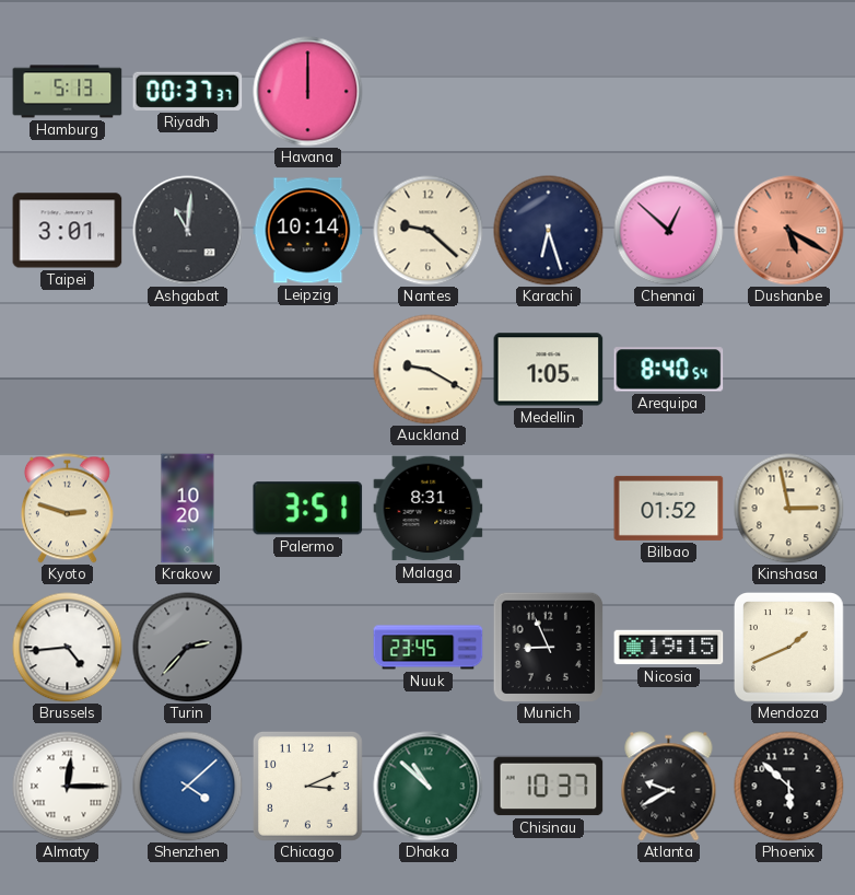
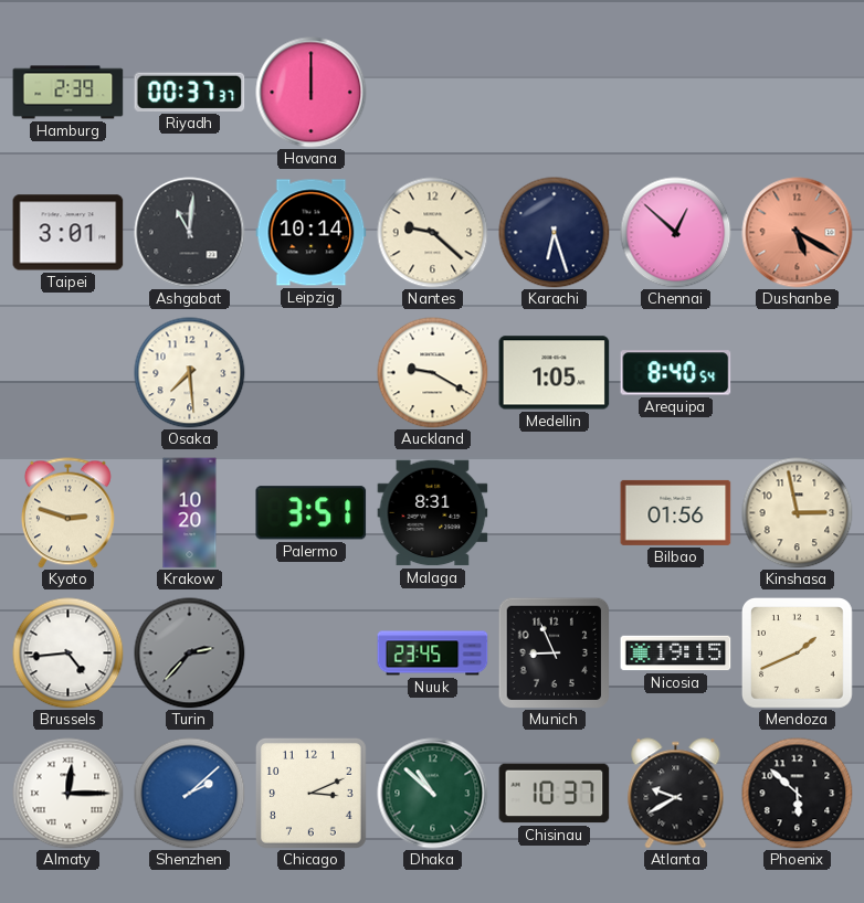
Hamburg: 5:13 -> 2:39 (69, 93)
Osaka: none -> 7:29 (190, 373)
Bilbao: 01:52 -> 01:56 (676, 512)
Shenzhen: 4:08 -> 2:08 (190, 794)
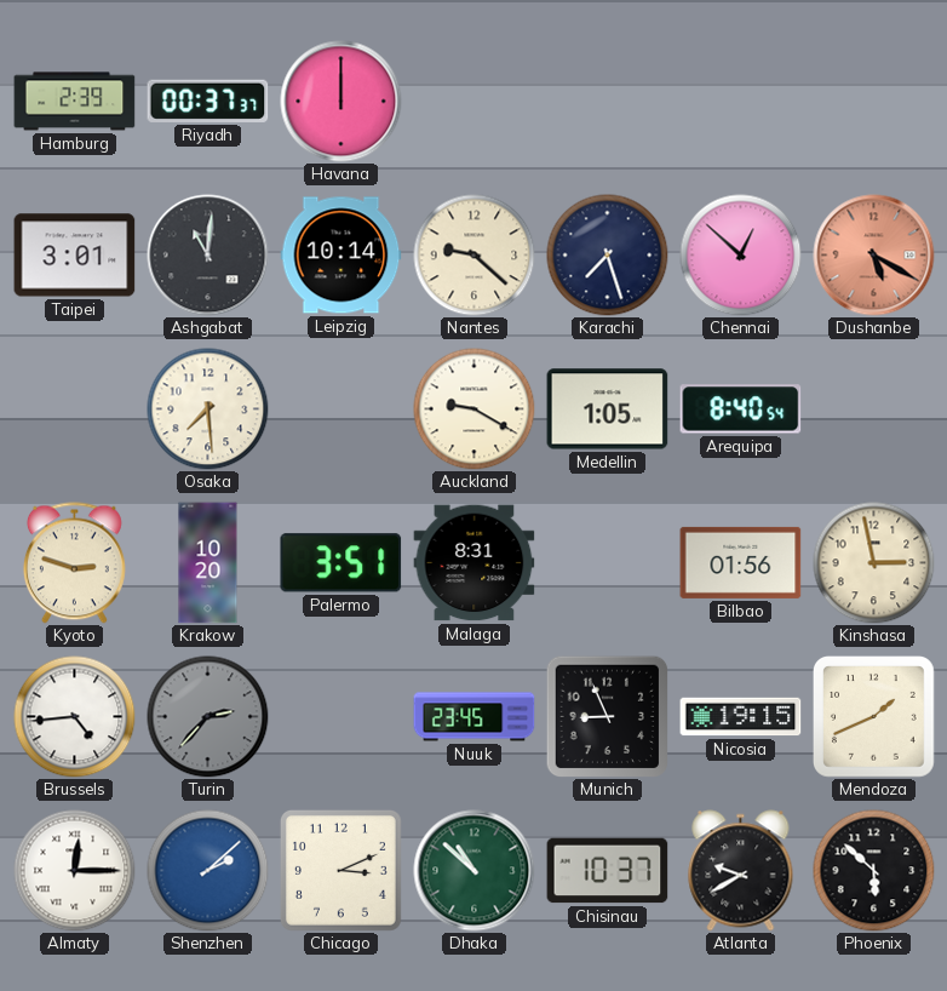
Karachi: 6:27 -> 7:27 (608, 256)
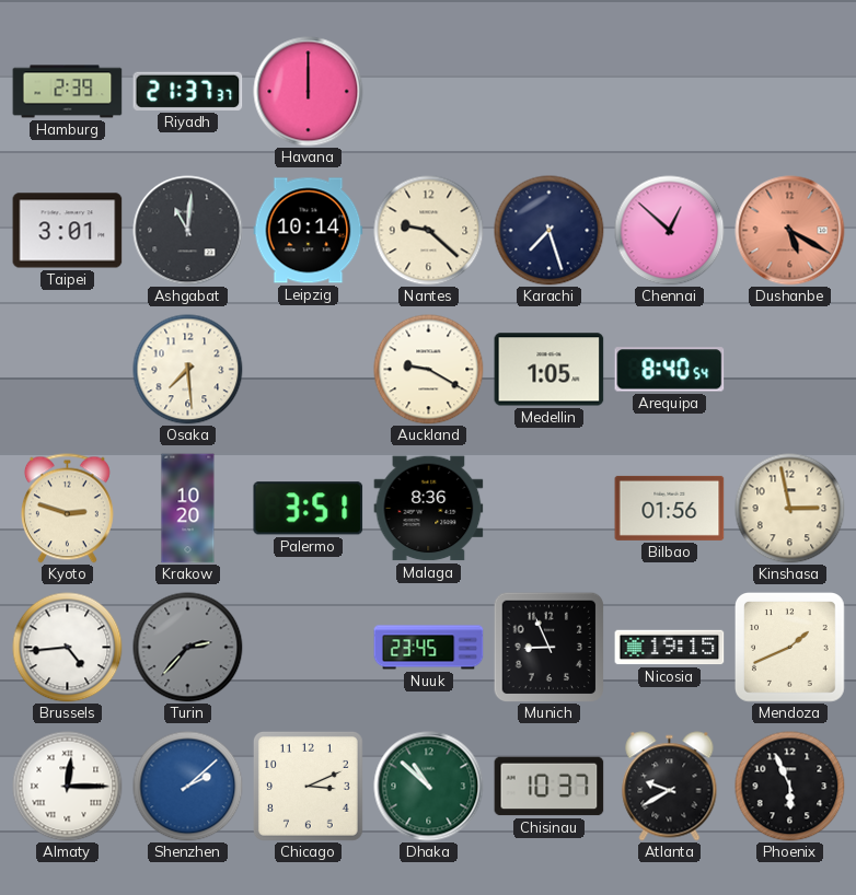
Riyadh: 00:37 -> 21:37 (188, 91)
Malaga: 8:31 -> 8:36 (429, 509)
Phoenix: 5:52 -> 5:56 (790, 787)
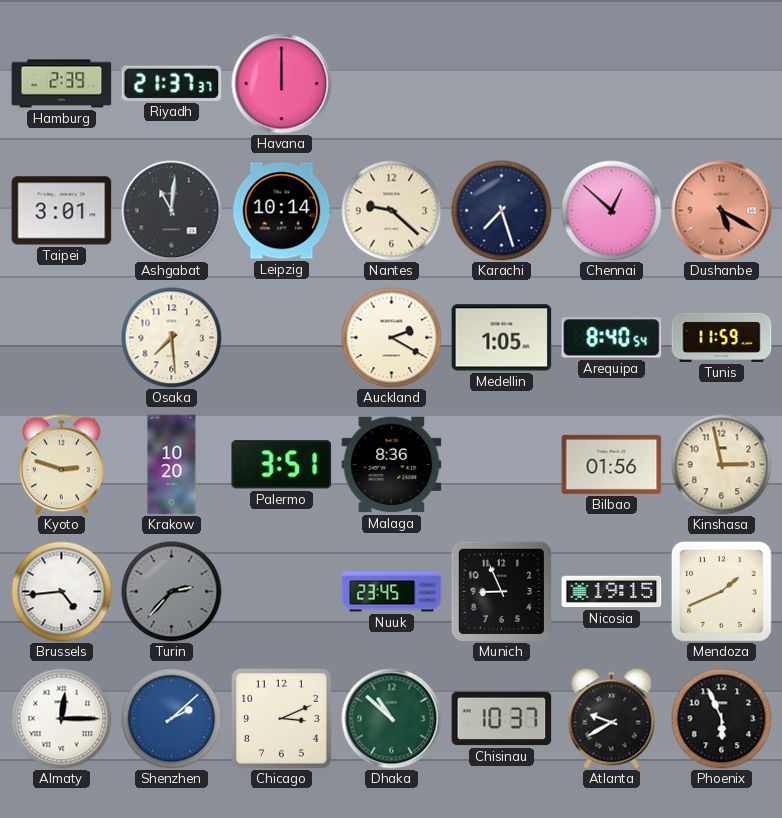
Auckland: 9:20 -> 2:20 (392, 338)
Tunis: none -> 11:59 (722, 337)
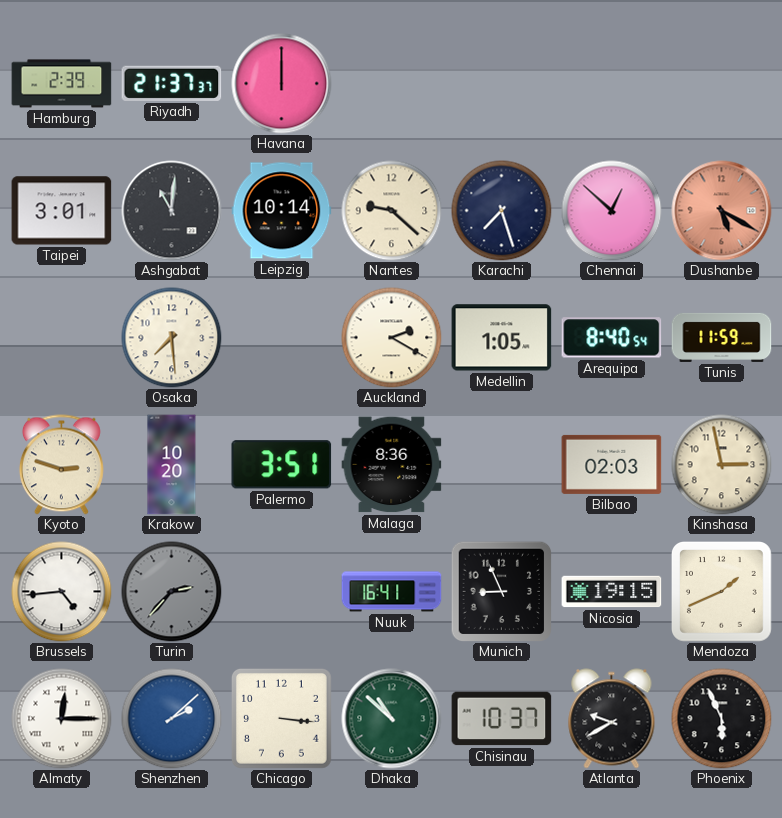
Bilbao: 01:56 -> 02:03 (612, 464)
Nuuk: 23:45 -> 16:41 (392, 592)
Chicago: 3:11 -> 3:16 (281, 718)
